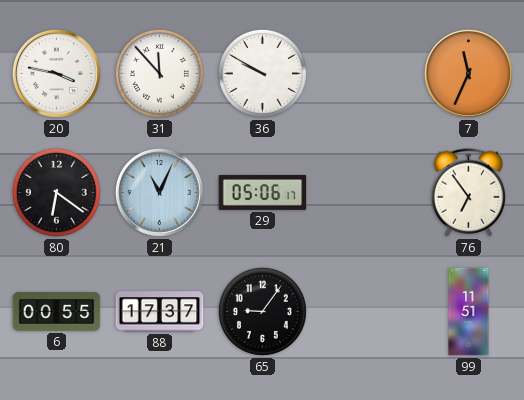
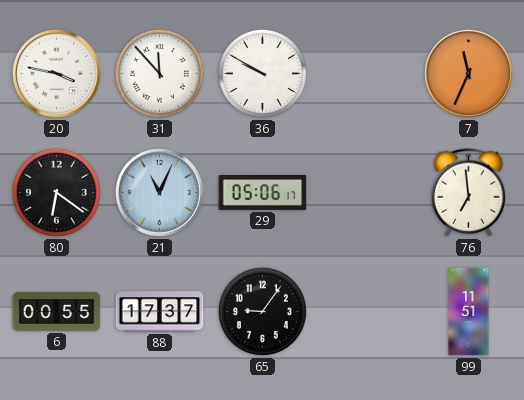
76: 6:54 -> 6:59 (469, 193)
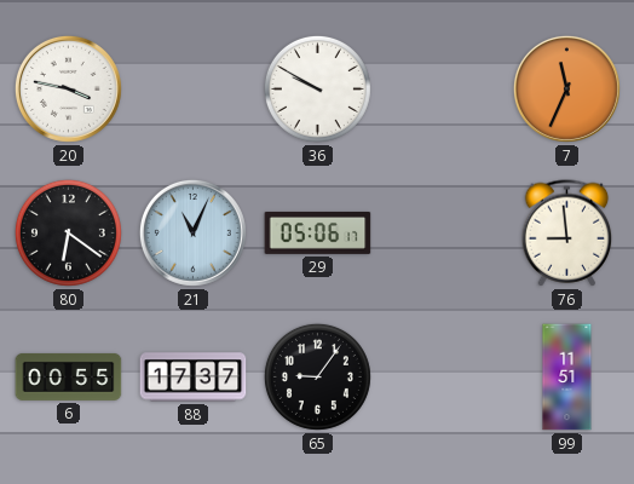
31: 11:53 -> none (159, 73)
76: 6:59 -> 8:59 (567, 234)
